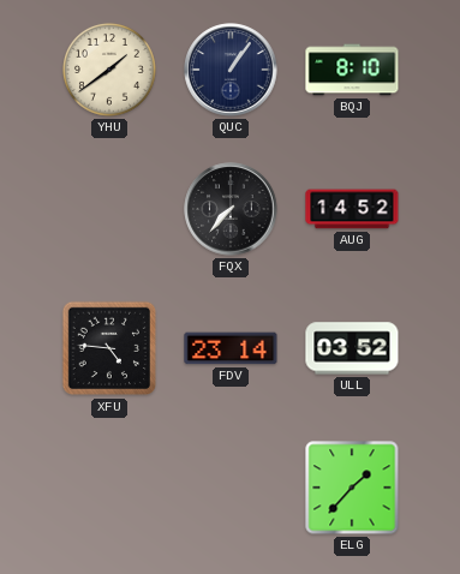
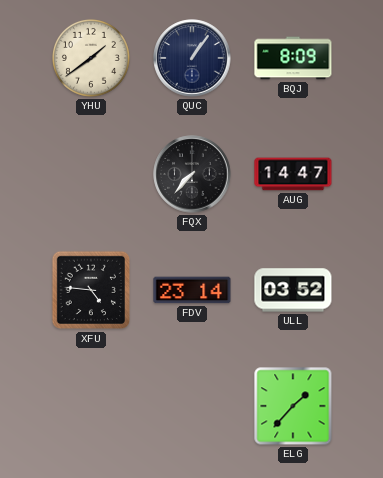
BQJ: 8:10 -> 8:09 (293, 58)
AUG: 14:52 -> 14:47 (293, 174)
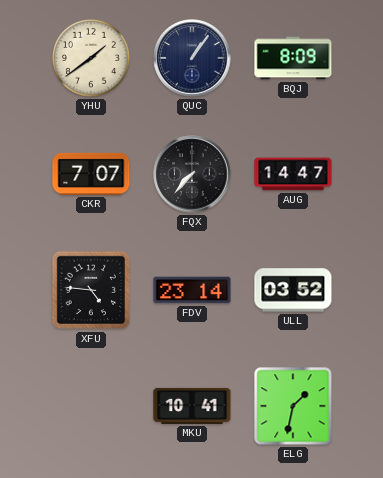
CKR: none -> 7:07 (91, 174)
MKU: none -> 10:41 (192, 406)
ELG: 1:37 -> 1:32 (293, 406)
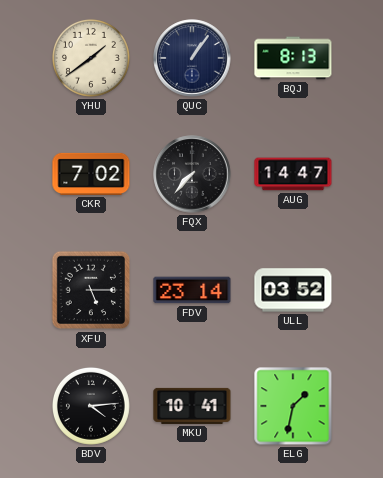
BQJ: 8:09 -> 8:13 (293, 58)
CKR: 7:07 -> 7:02 (91, 174)
XFU: 4:46 -> 5:15 (91, 290)
BDV: none -> 4:14 (91, 406)
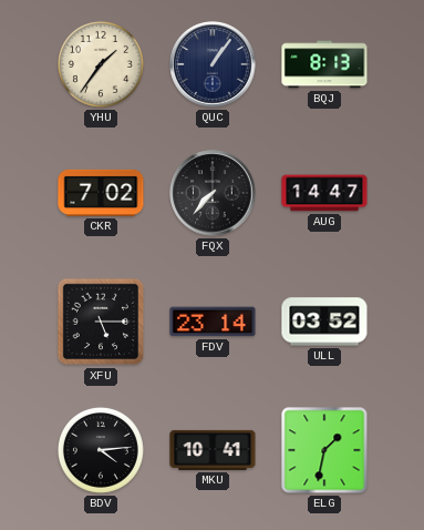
YHU: 1:39 -> 1:36 (101, 64)
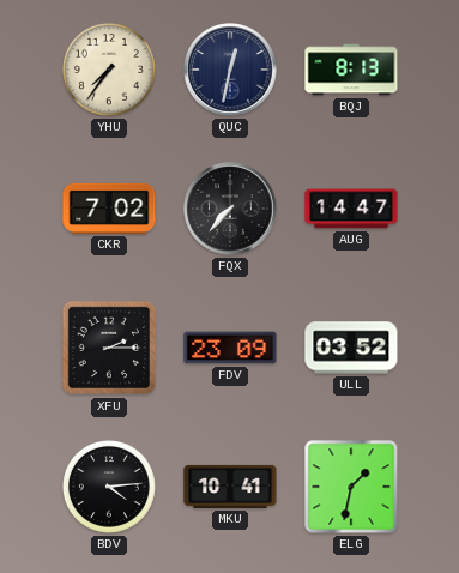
YHU: 1:36 -> 7:36 (109, 70)
QUC: 1:06 -> 12:32 (230, 70)
XFU: 5:15 -> 2:15 (109, 348)
FDV: 23:14 -> 23:09 (230, 348)
